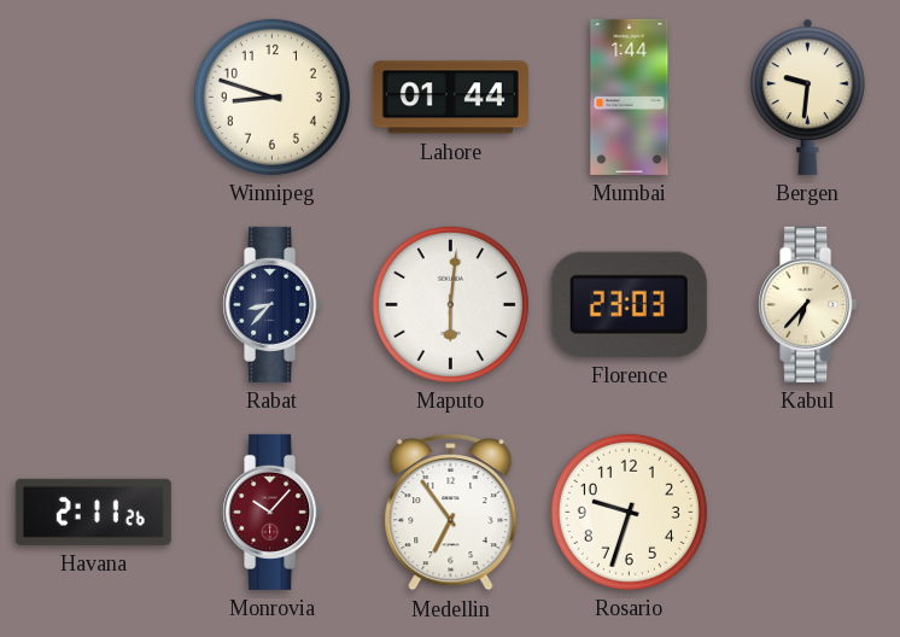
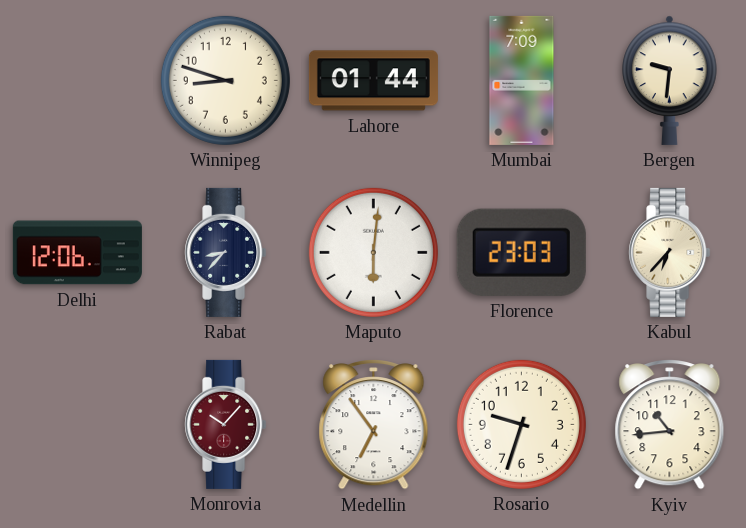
Mumbai: 1:44 -> 7:09 (522, 80)
Delhi: none -> 12:06 (77, 253)
Havana: 2:11 -> none (93, 512)
Kyiv: none -> 10:44 (670, 425)
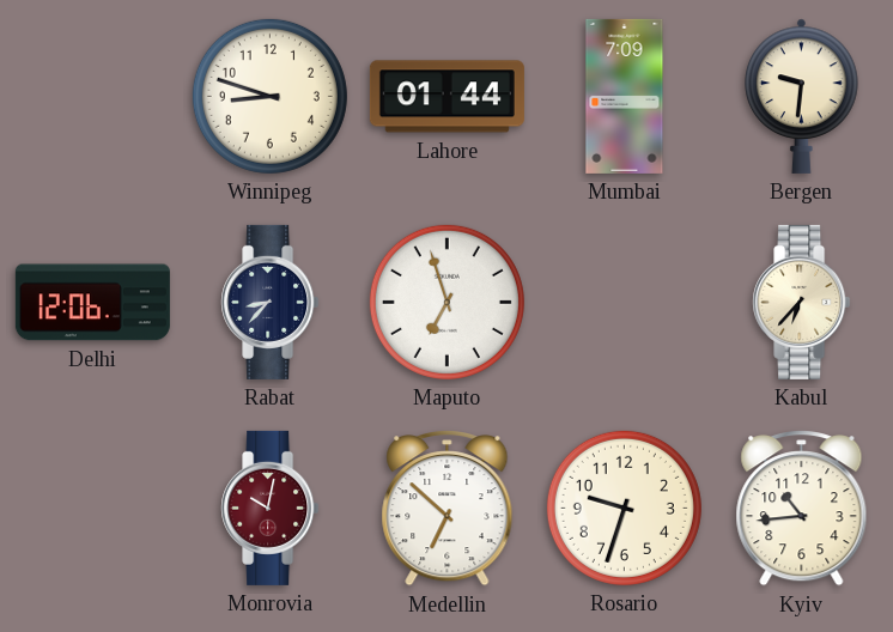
Maputo: 6:01 -> 6:57 (446, 302)
Florence: 23:03 -> none (521, 252)
Monrovia: 10:07 -> 10:02 (271, 508)
Medellin: 6:54 -> 6:52 (448, 509)
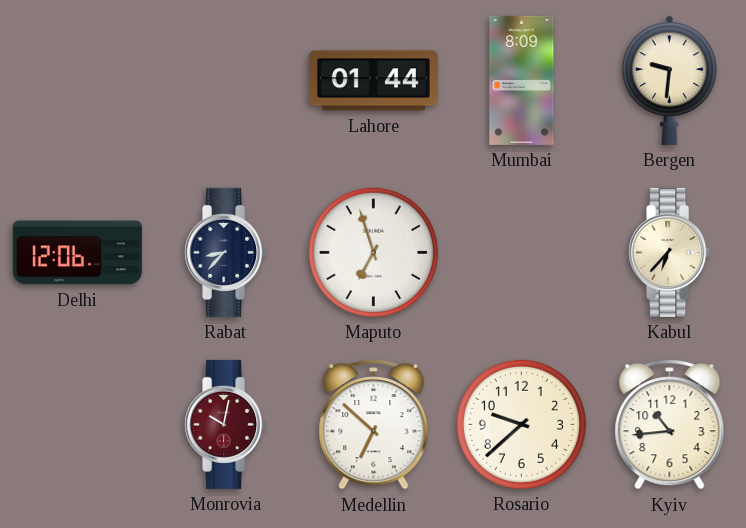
Winnipeg: 8:48 -> none (269, 96)
Mumbai: 7:09 -> 8:09 (522, 80)
Rosario: 9:33 -> 9:38 (521, 424)
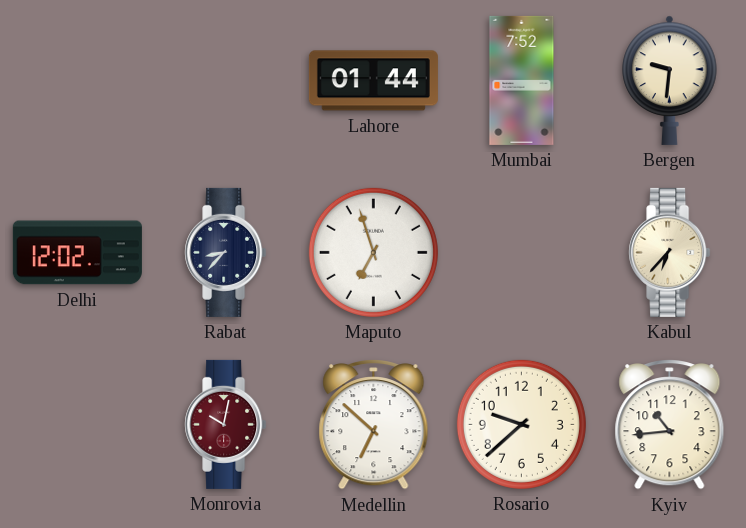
Mumbai: 8:09 -> 7:52 (522, 80)
Delhi: 12:06 -> 12:02 (77, 253)
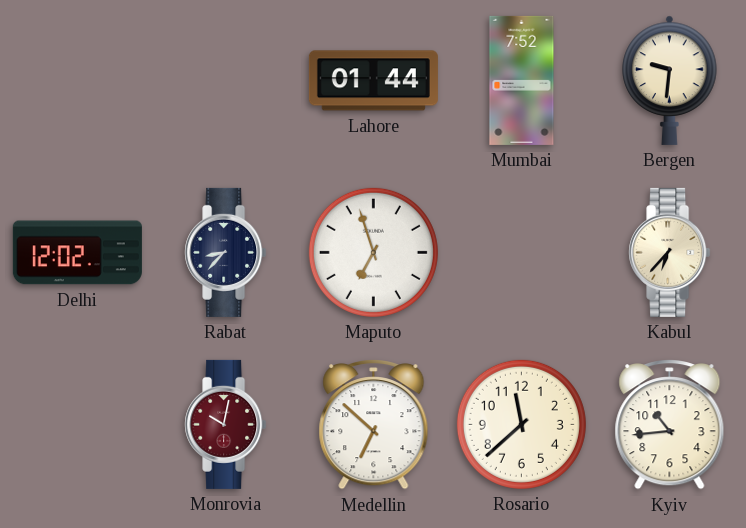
Rosario: 9:38 -> 11:38 (521, 424)
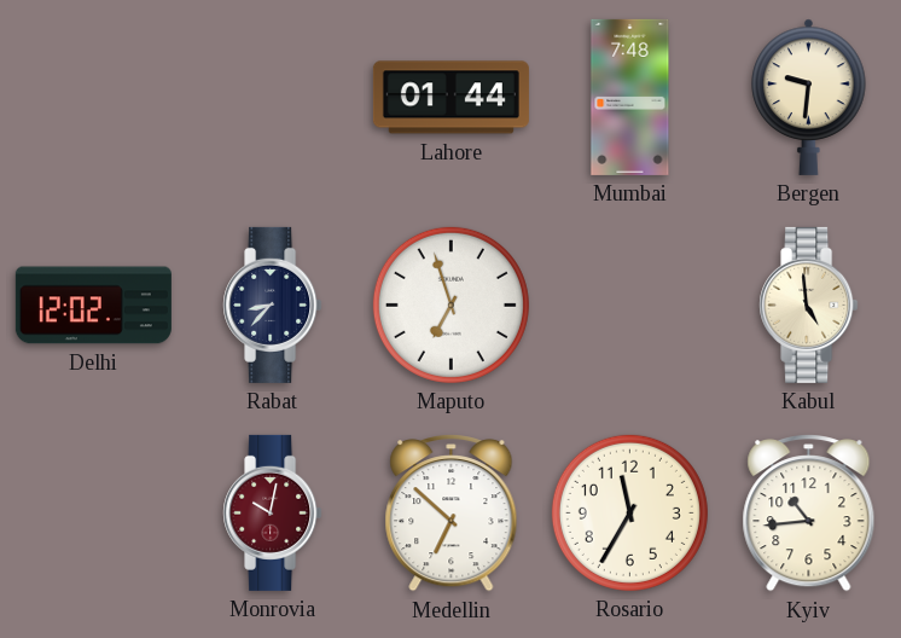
Mumbai: 7:52 -> 7:48 (630, 97)
Kabul: 6:37 -> 4:59 (809, 304)
Rosario: 11:38 -> 11:35 (629, 512)
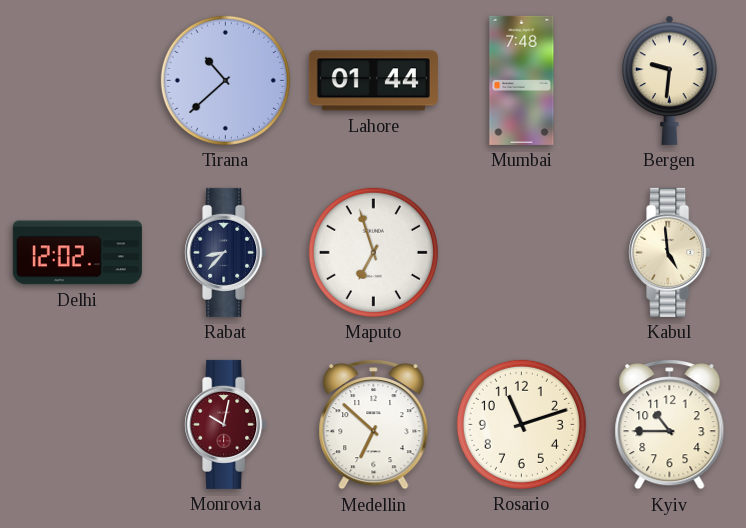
Tirana: none -> 10:38 (225, 80)
Rosario: 11:35 -> 11:12 (521, 424)
Kyiv: 10:44 -> 10:45 (670, 425)
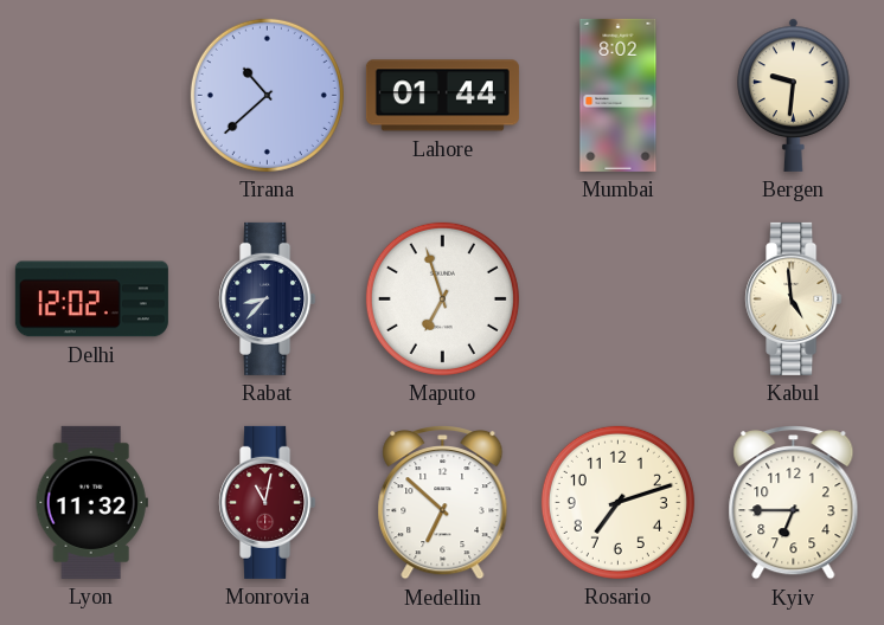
Mumbai: 7:48 -> 8:02 (619, 95)
Lyon: none -> 11:32 (91, 502)
Monrovia: 10:02 -> 11:02 (268, 502)
Rosario: 11:12 -> 7:12 (617, 502)
Kyiv: 10:45 -> 6:45 (794, 503)
